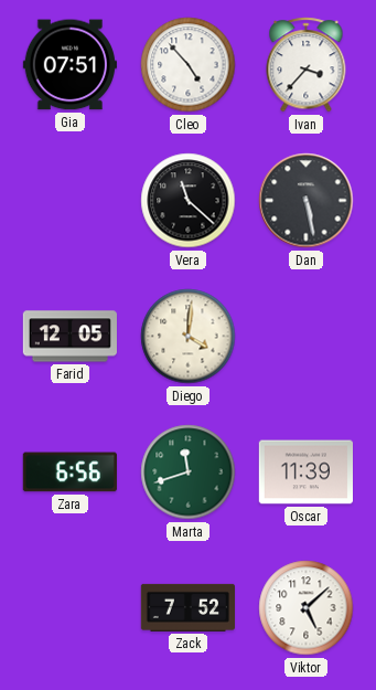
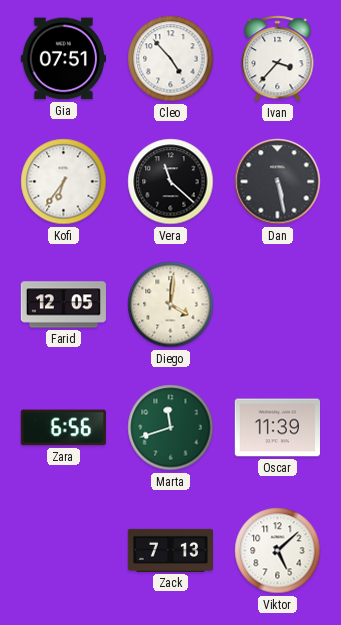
Kofi: none -> 6:36 (64, 182)
Zack: 7:52 -> 7:13 (170, 550)
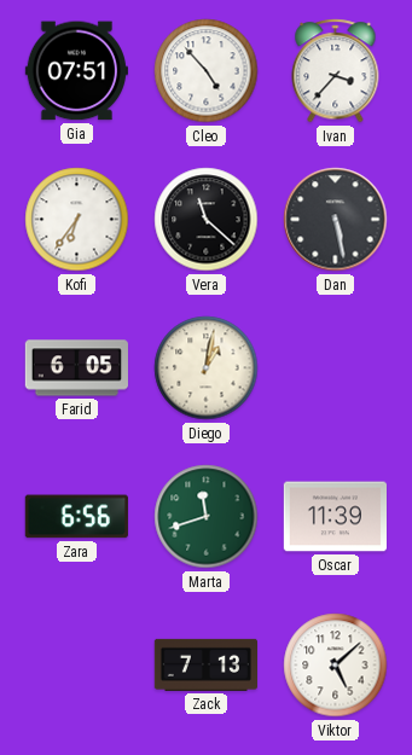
Farid: 12:05 -> 6:05 (76, 368)
Diego: 4:01 -> 1:02 (207, 368)
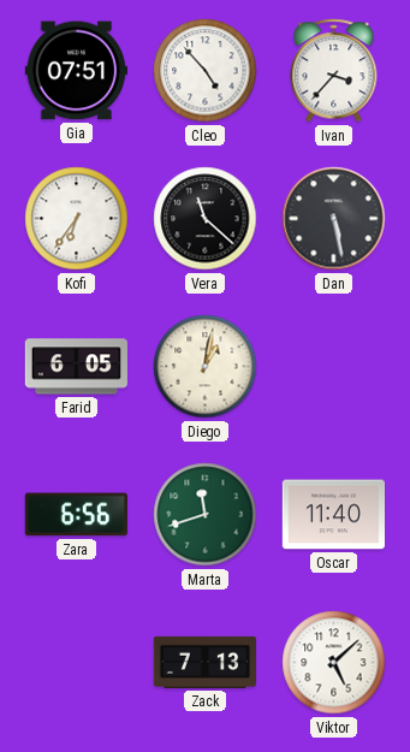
Oscar: 11:39 -> 11:40 (333, 515)
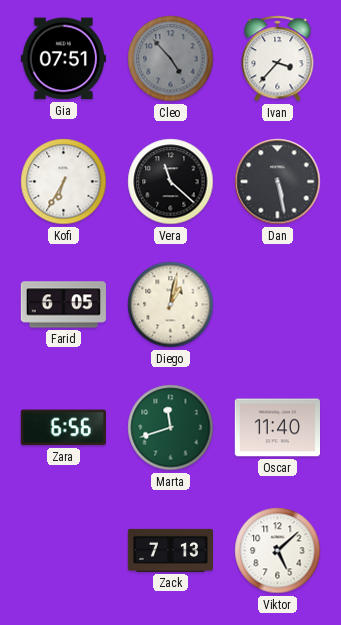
Cleo dial: white -> grey (171, 59)
Kofi: 6:36 -> 6:35 (64, 182)
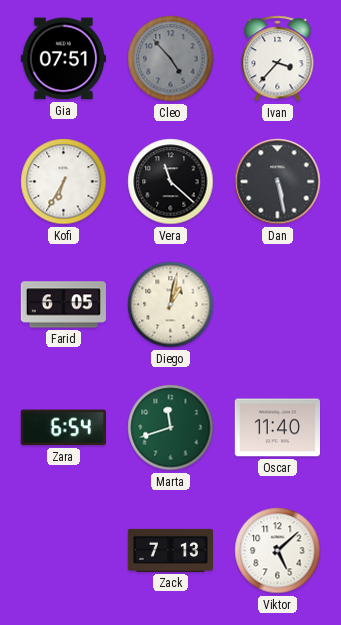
Zara: 6:56 -> 6:54 (63, 428)
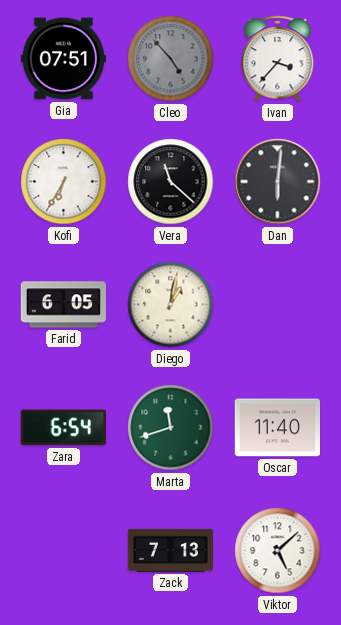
Dan: 5:28 -> 6:01 (278, 182)
